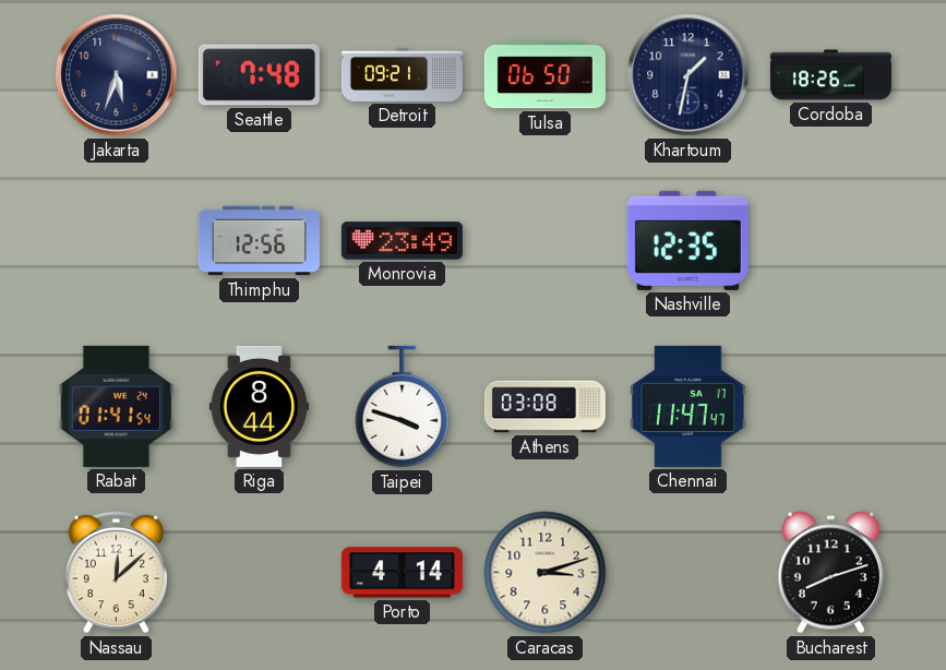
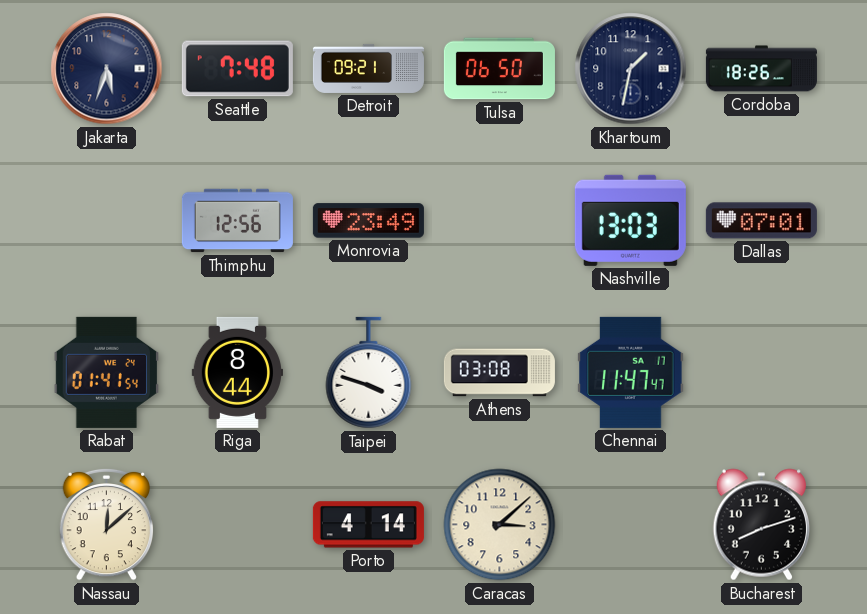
Nashville: 12:35 -> 13:03 (630, 220)
Dallas: none -> 07:01 (761, 221)
Caracas: 3:12 -> 3:08 (500, 525)
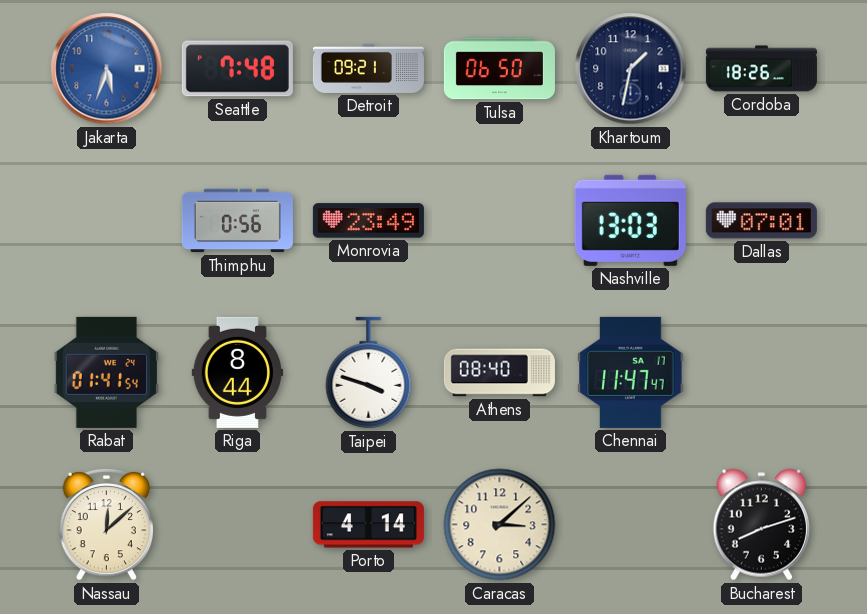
Jakarta dial: navy -> blue (107, 69)
Thimphu: 12:56 -> 0:56 (237, 221)
Athens: 03:08 -> 08:40 (499, 373)
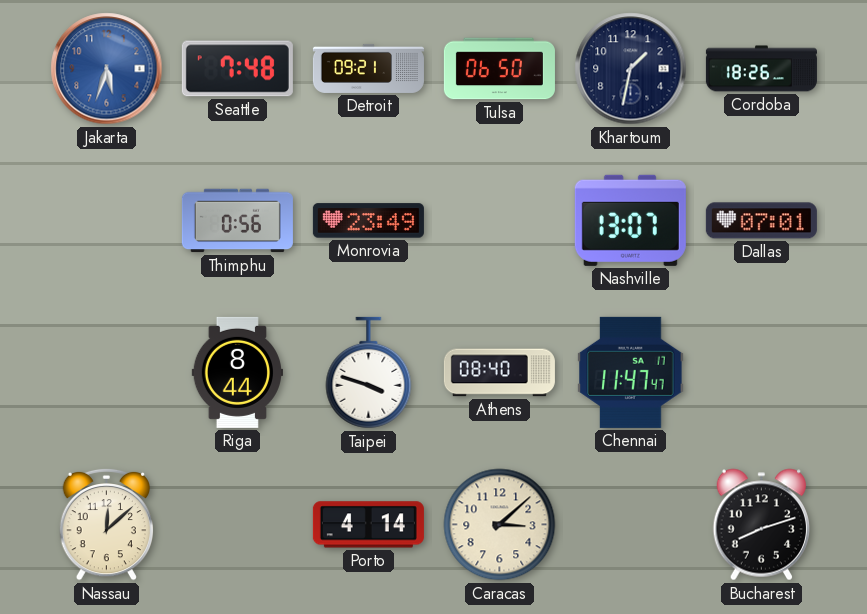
Nashville: 13:03 -> 13:07 (630, 220)
Rabat: 01:41 -> none (106, 372)
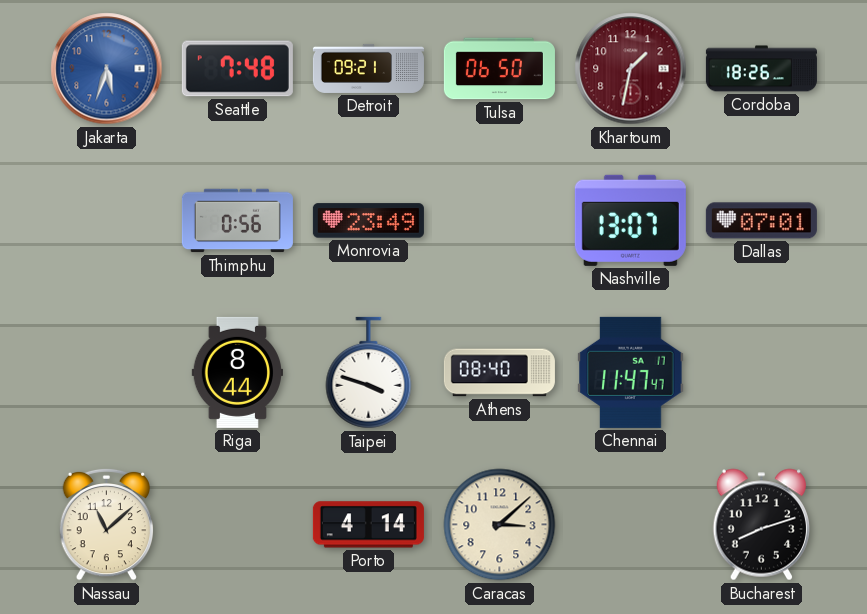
Khartoum dial: navy -> burgundy (631, 69)
Nassau: 12:08 -> 11:08 (106, 524)
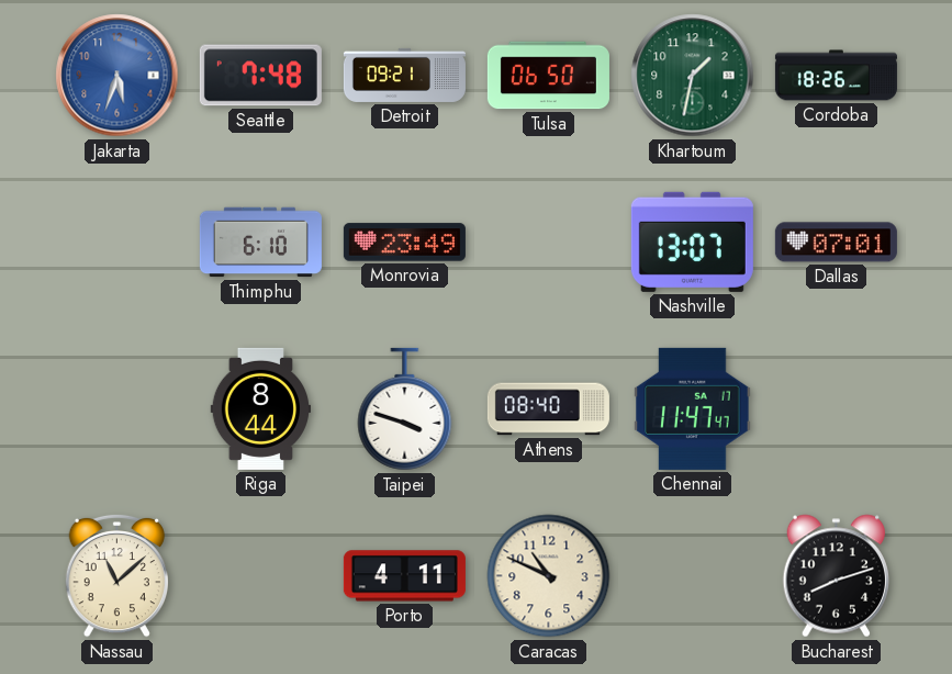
Khartoum dial: burgundy -> green (693, 76)
Thimphu: 0:56 -> 6:10 (260, 243)
Porto: 4:14 -> 4:11 (404, 576)
Caracas: 3:08 -> 10:49 (549, 576)
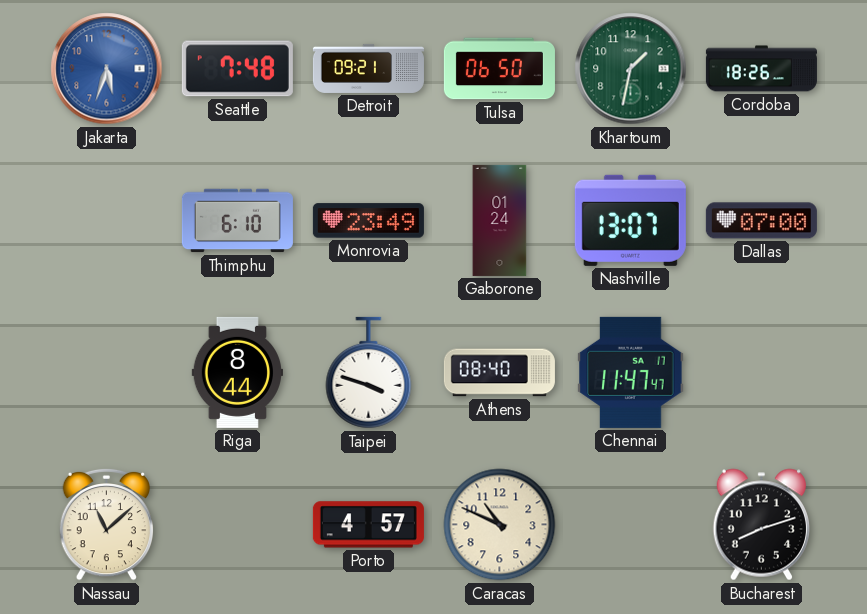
Gaborone: none -> 01:24 (500, 220)
Dallas: 07:01 -> 07:00 (761, 221)
Porto: 4:11 -> 4:57 (368, 525)
